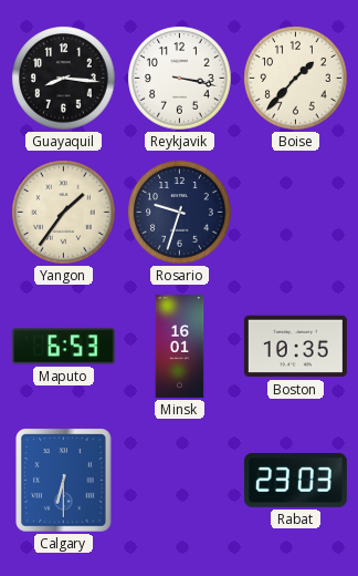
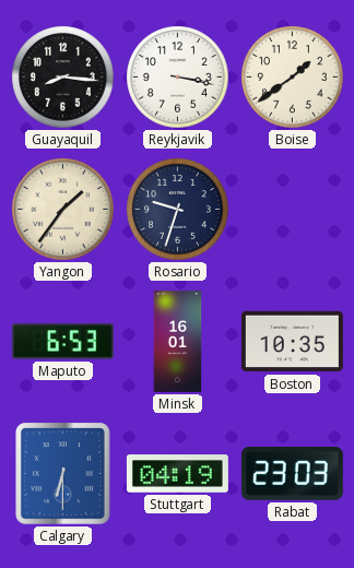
Boise: 1:37 -> 1:39 (293, 78)
Stuttgart: none -> 04:19 (177, 474)
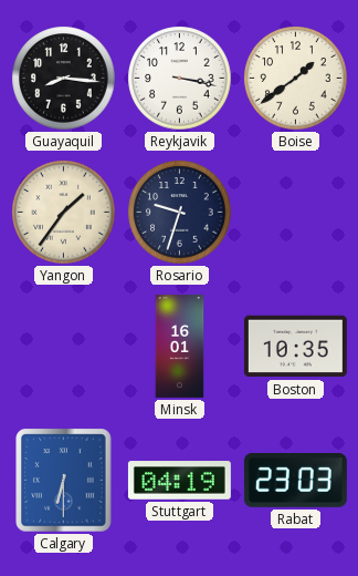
Maputo: 6:53 -> none (62, 342)
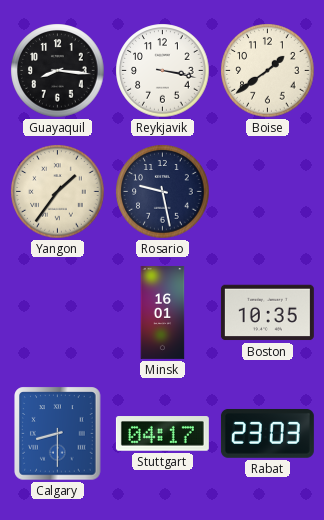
Rosario: 9:33 -> 9:28 (163, 192)
Calgary: 6:30 -> 8:30 (58, 434)
Stuttgart: 04:19 -> 04:17 (162, 434)
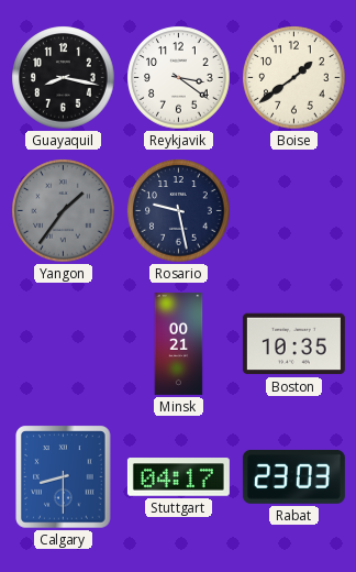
Guayaquil: 8:16 -> 8:17 (64, 78)
Reykjavik: 3:17 -> 3:21 (179, 78)
Yangon dial: cream -> grey (64, 211)
Minsk: 16:01 -> 00:21 (179, 343)
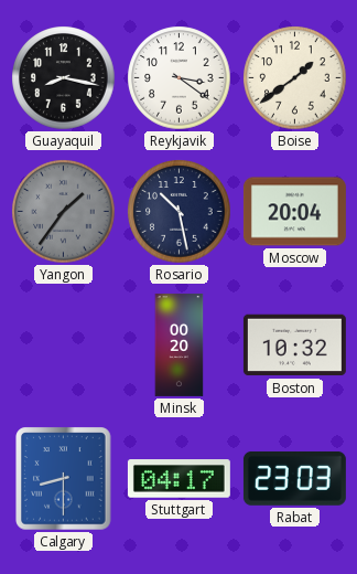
Rosario: 9:28 -> 10:28 (180, 212)
Moscow: none -> 20:04 (294, 212)
Minsk: 00:21 -> 00:20 (180, 344)
Boston: 10:35 -> 10:32 (294, 346)
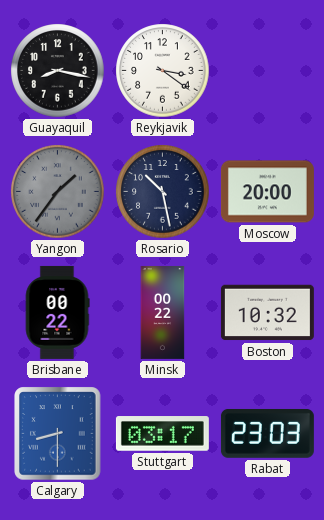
Boise: 1:39 -> none (295, 78)
Moscow: 20:04 -> 20:00 (267, 192)
Brisbane: none -> 00:22 (57, 312)
Minsk: 00:20 -> 00:22 (163, 312)
Stuttgart: 04:17 -> 03:17 (162, 434)
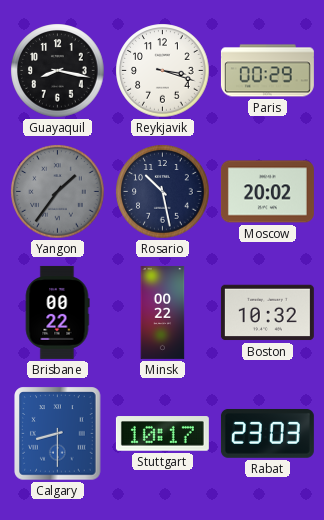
Reykjavik: 3:21 -> 3:18 (163, 71)
Paris: none -> 00:29 (267, 71)
Moscow: 20:00 -> 20:02 (267, 192)
Stuttgart: 03:17 -> 10:17 (162, 434)
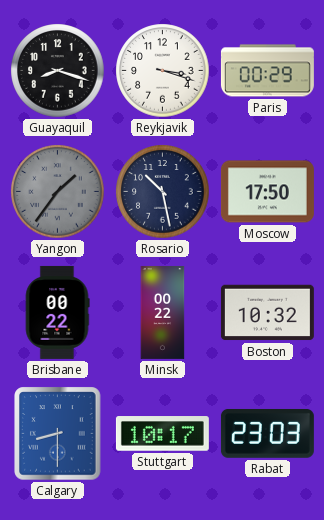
Guayaquil: 8:17 -> 8:18 (58, 71)
Moscow: 20:02 -> 17:50 (267, 192)
